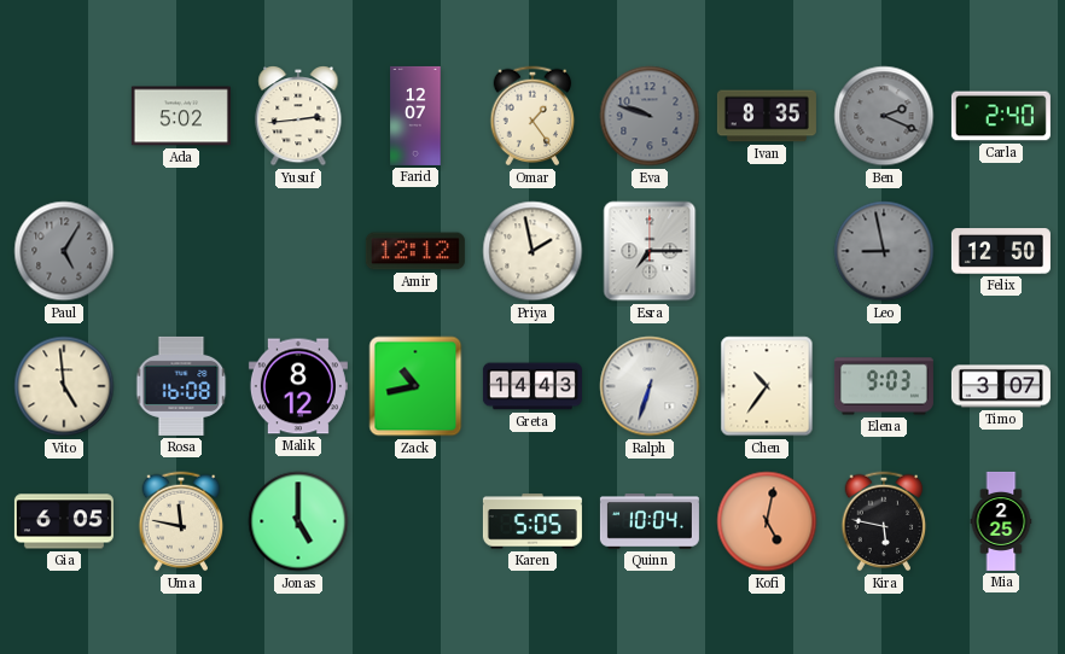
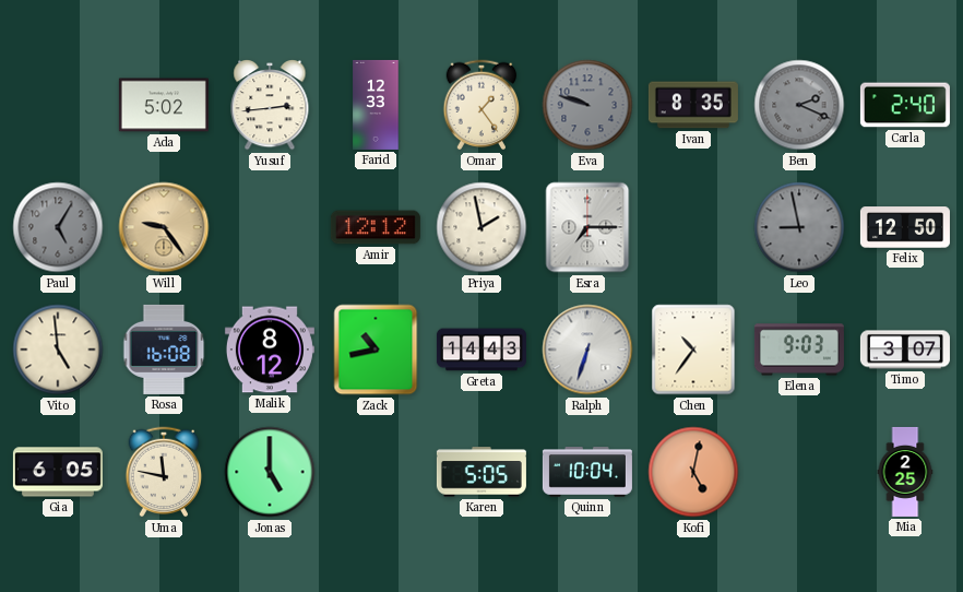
Farid: 12:07 -> 12:33 (376, 105)
Will: none -> 9:24 (164, 227)
Kira: 5:47 -> none (884, 521)
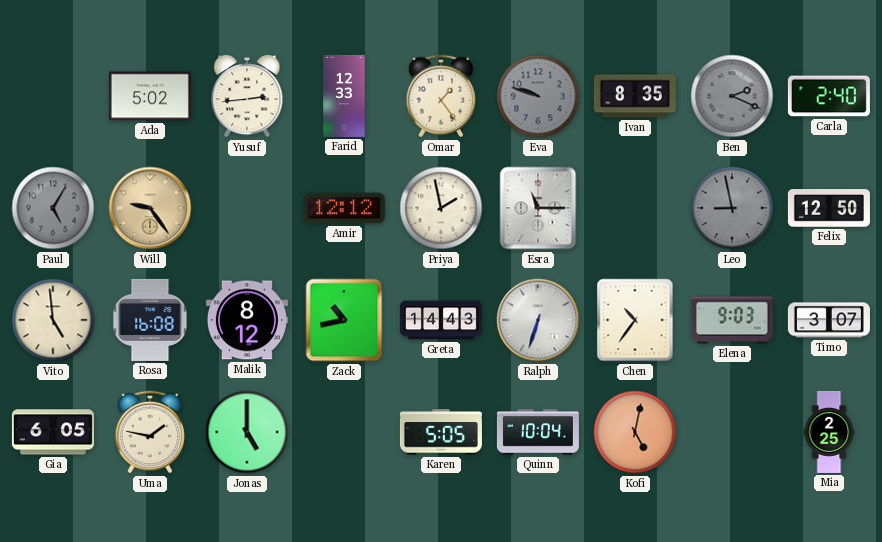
Esra: 7:15 -> 11:15 (538, 208)
Uma: 11:47 -> 1:47 (150, 432)
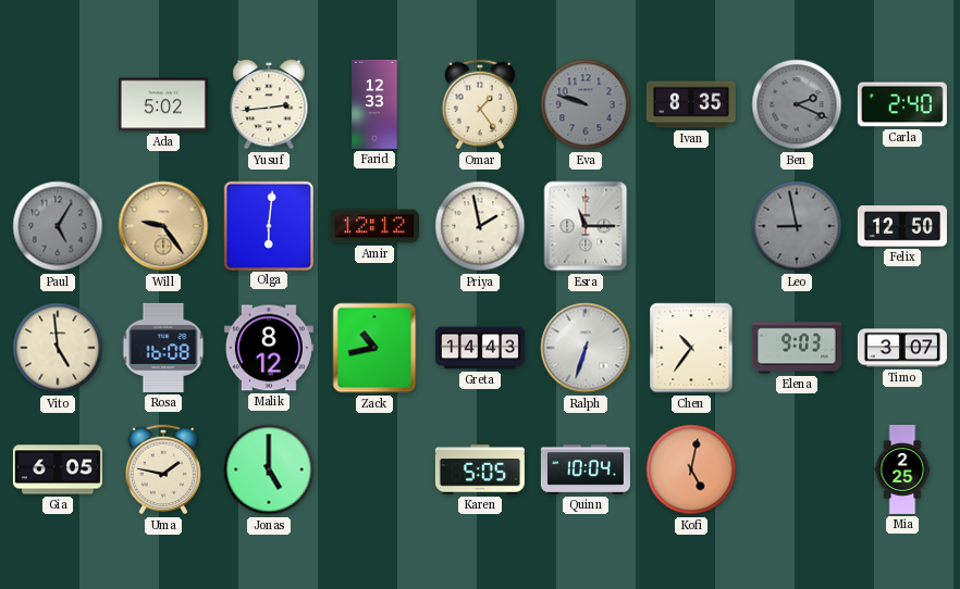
Olga: none -> 6:01 (268, 225)
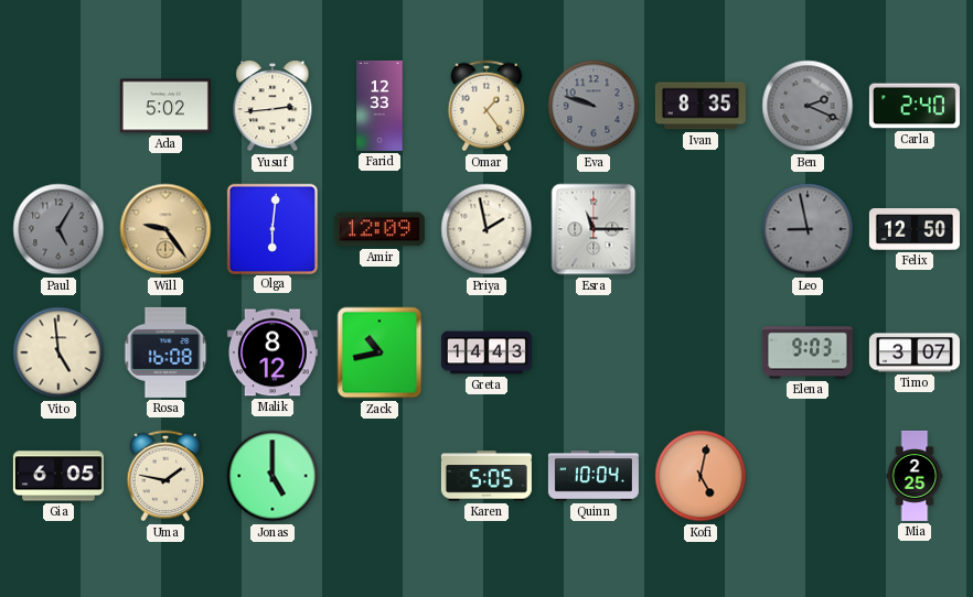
Amir: 12:12 -> 12:09 (379, 229)
Ralph: 6:33 -> none (586, 348)
Chen: 10:36 -> none (691, 348)
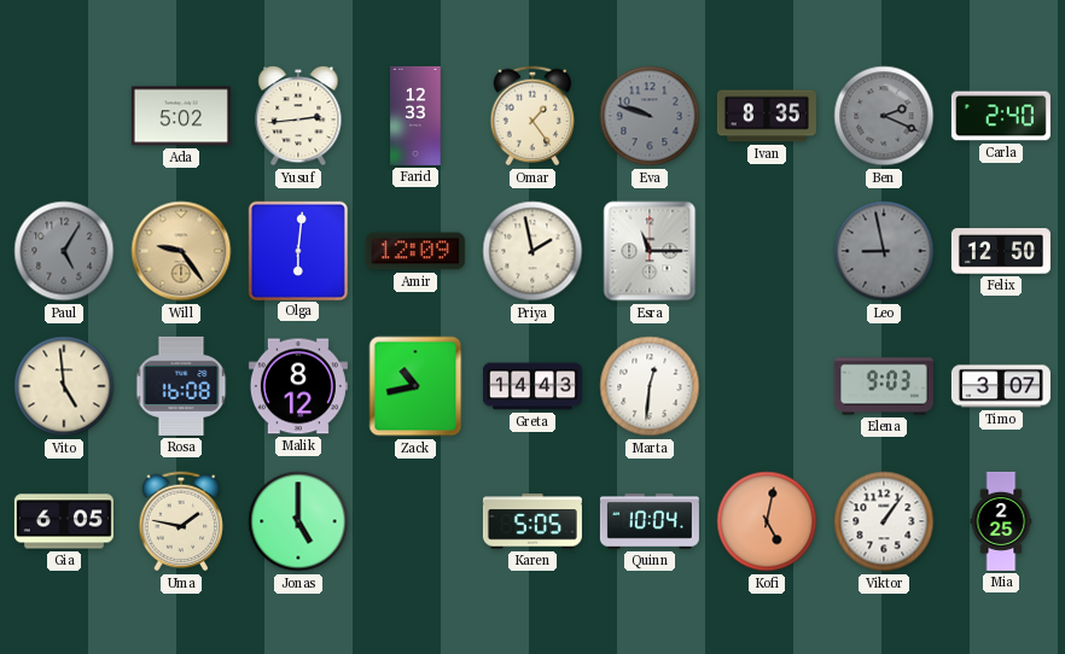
Marta: none -> 12:31 (650, 386)
Viktor: none -> 1:06 (884, 521)
